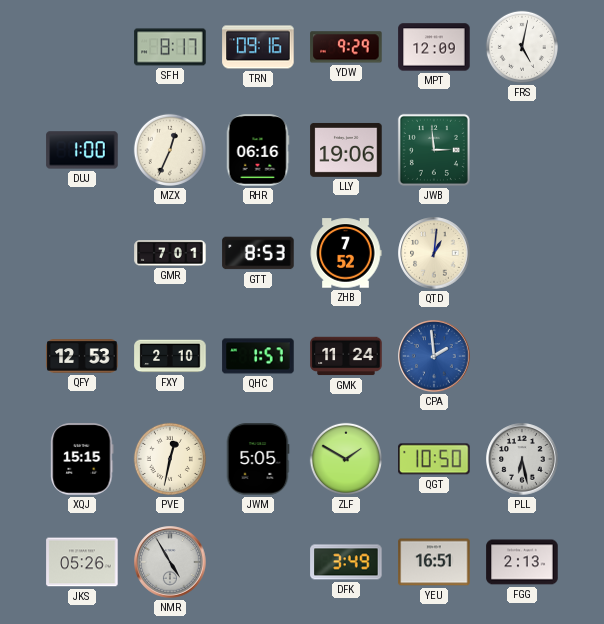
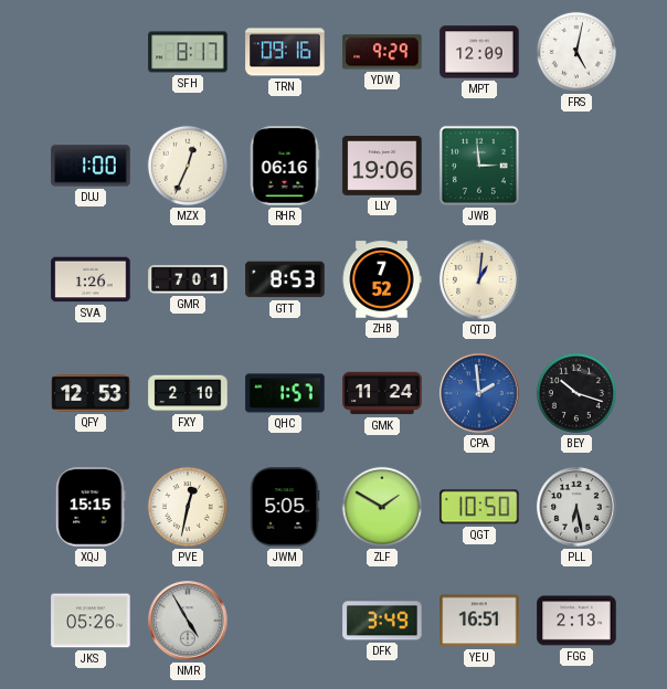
SVA: none -> 1:26 (91, 279)
BEY: none -> 10:18 (576, 393)
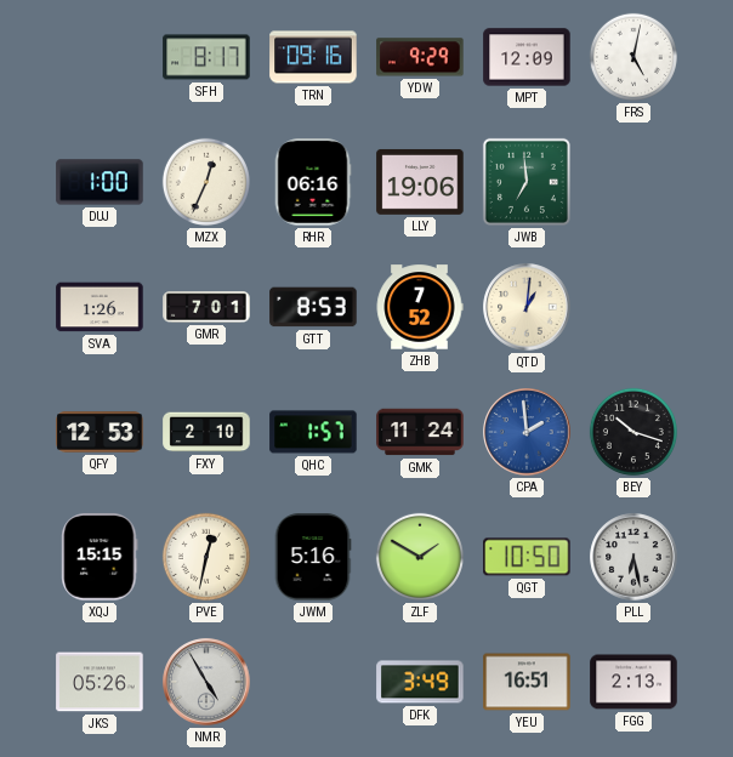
JWB: 2:59 -> 6:59 (527, 182)
JWM: 5:05 -> 5:16 (313, 557)
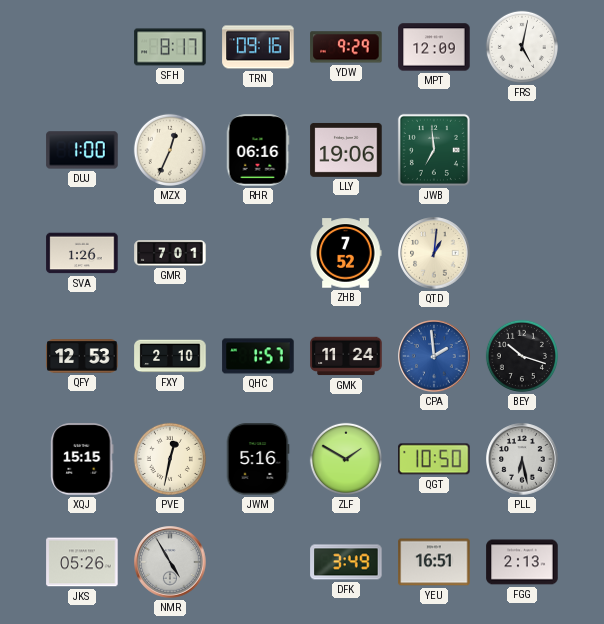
GTT: 8:53 -> none (313, 307)
